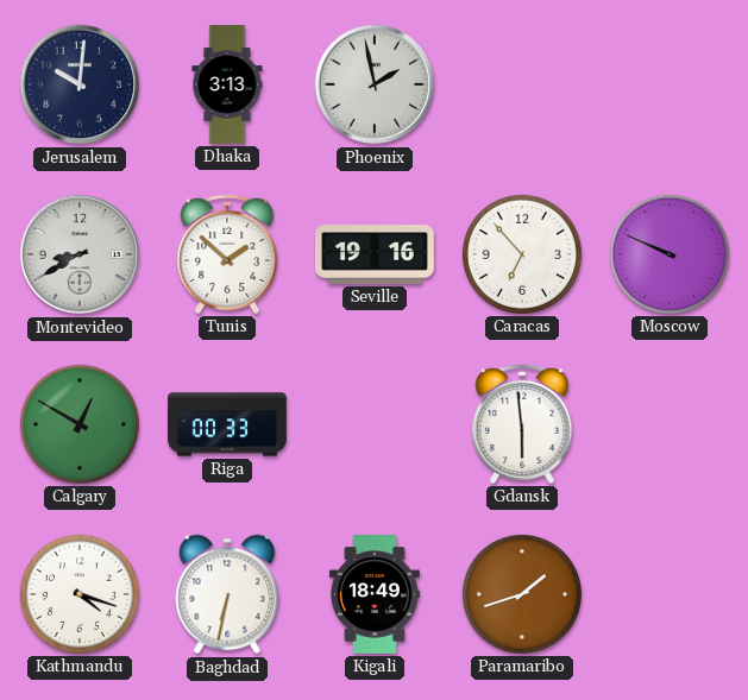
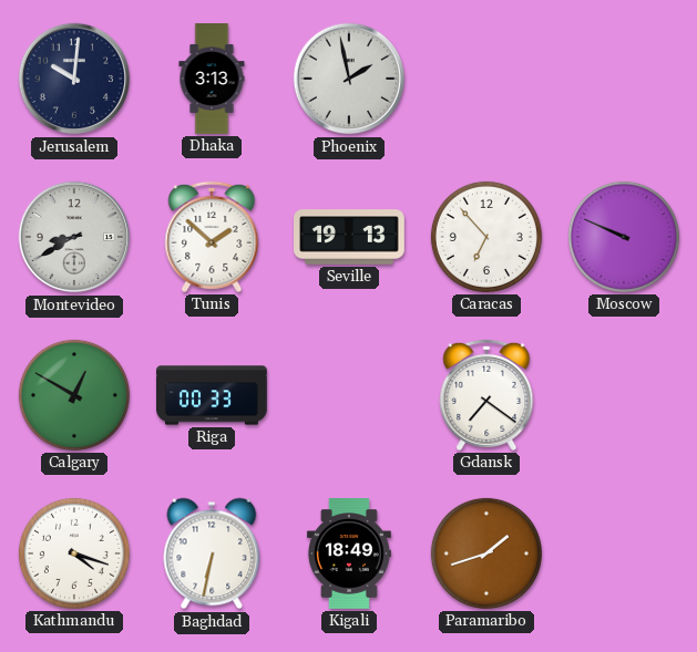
Seville: 19:16 -> 19:13 (350, 237)
Gdansk: 5:59 -> 7:21 (486, 395)
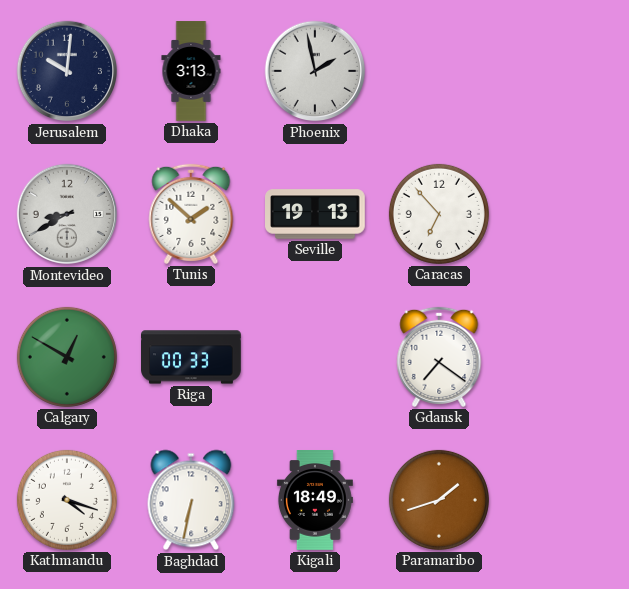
Moscow: 9:49 -> none (624, 237)
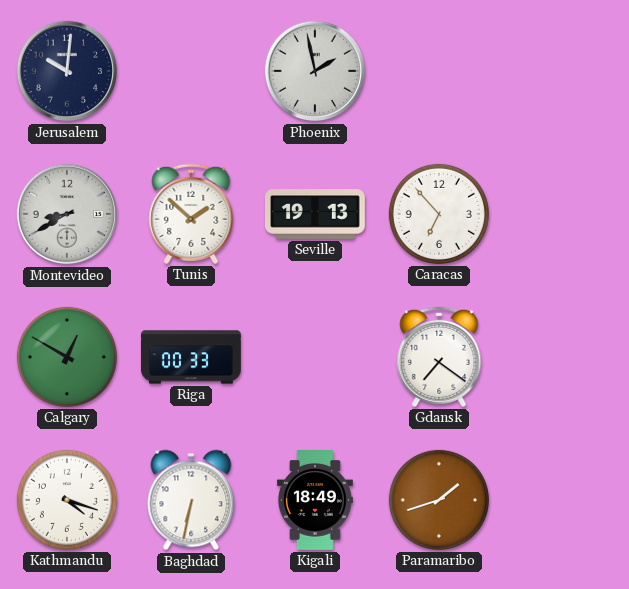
Dhaka: 3:13 -> none (191, 71)
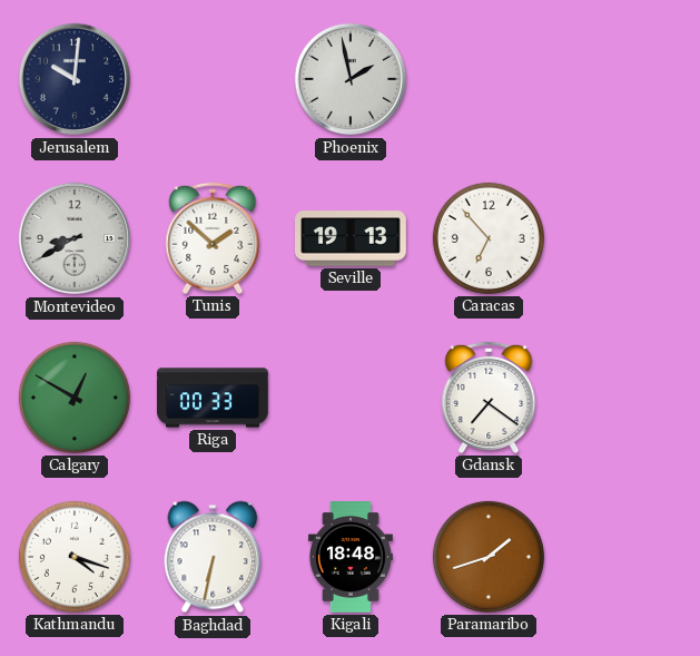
Kigali: 18:49 -> 18:48 (351, 558)
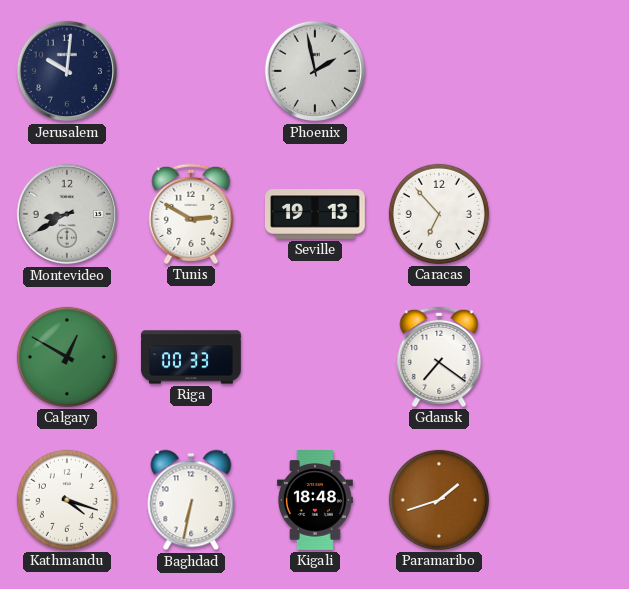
Tunis: 1:52 -> 2:50 (191, 214)
